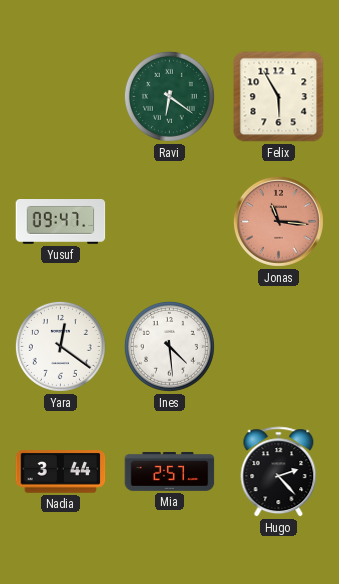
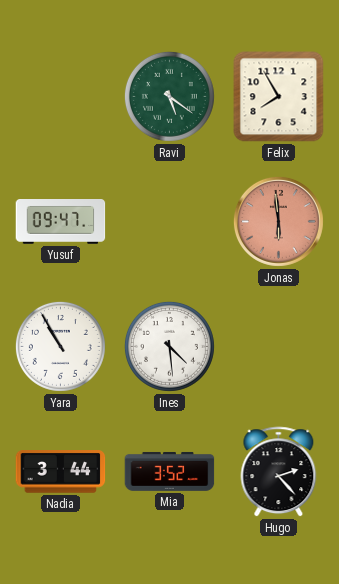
Ravi: 6:21 -> 5:21 (169, 96)
Felix: 5:55 -> 7:55 (279, 97)
Jonas: 11:16 -> 5:59 (278, 221)
Yara: 12:21 -> 10:55 (60, 346)
Mia: 2:57 -> 3:52 (170, 471)
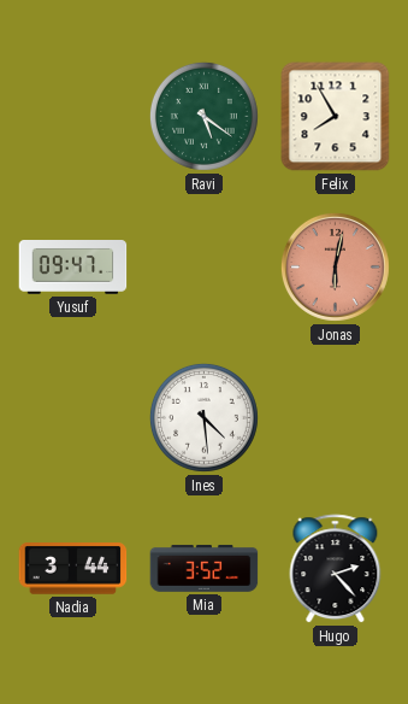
Jonas: 5:59 -> 6:02 (335, 266)
Yara: 10:55 -> none (60, 346)
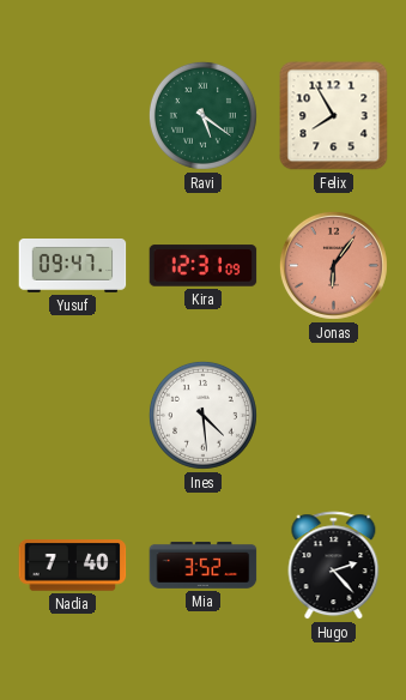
Kira: none -> 12:31 (204, 266)
Jonas: 6:02 -> 6:06 (333, 265)
Nadia: 3:44 -> 7:40 (73, 566)
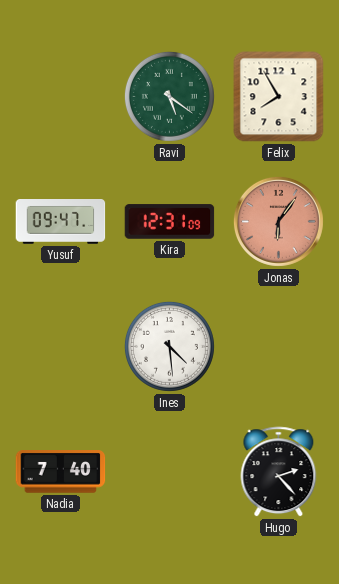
Mia: 3:52 -> none (204, 565)
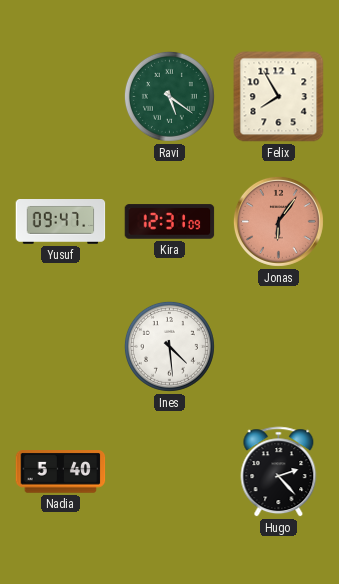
Nadia: 7:40 -> 5:40 (61, 472)
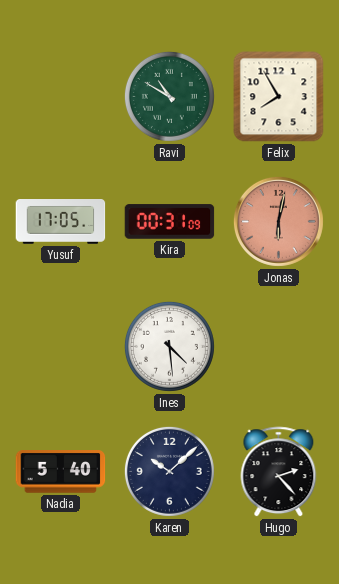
Ravi: 5:21 -> 10:50 (169, 96)
Yusuf: 09:47 -> 17:05 (61, 222)
Kira: 12:31 -> 00:31 (170, 222)
Jonas: 6:06 -> 6:02 (278, 221)
Karen: none -> 10:08 (169, 471)
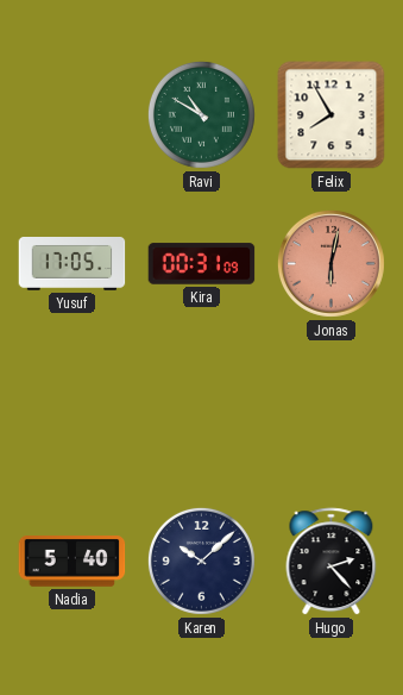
Ines: 4:29 -> none (169, 346)
